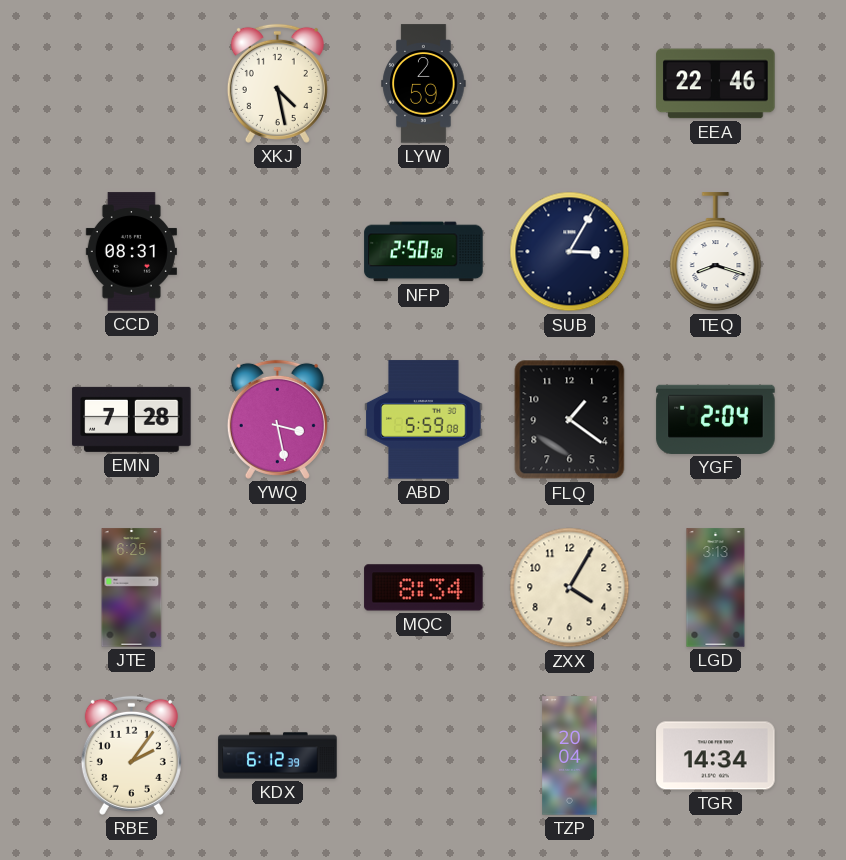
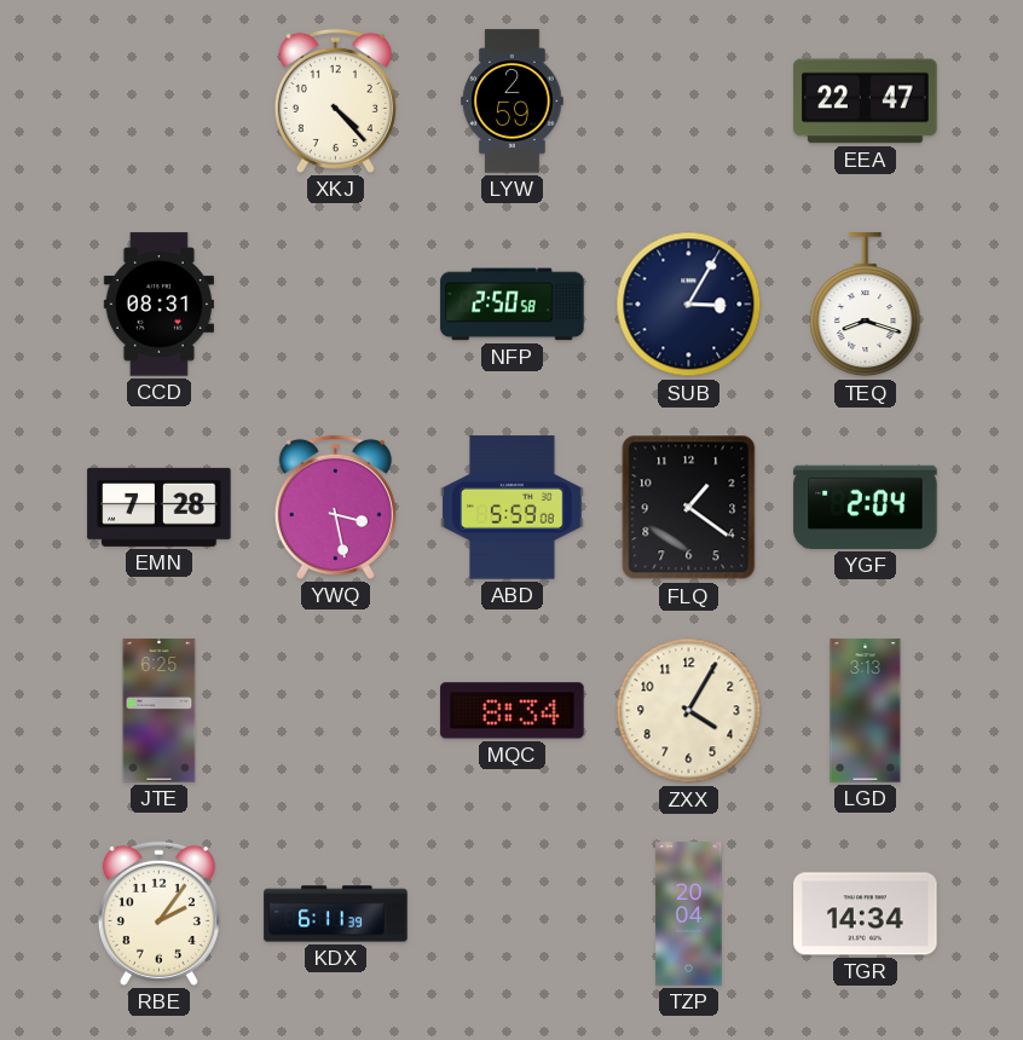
XKJ: 4:28 -> 4:23 (335, 100)
EEA: 22:46 -> 22:47 (866, 102)
KDX: 6:12 -> 6:11 (336, 914)
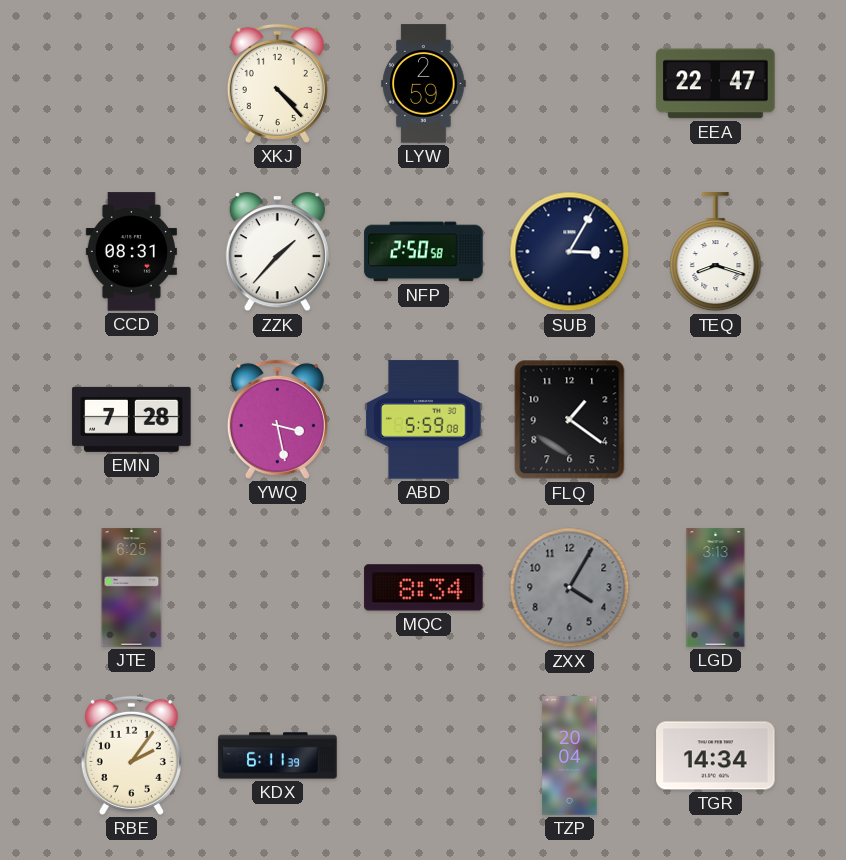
ZZK: none -> 1:37 (277, 252)
YGF: 2:04 -> none (866, 507)
ZXX dial: cream -> grey (570, 588)
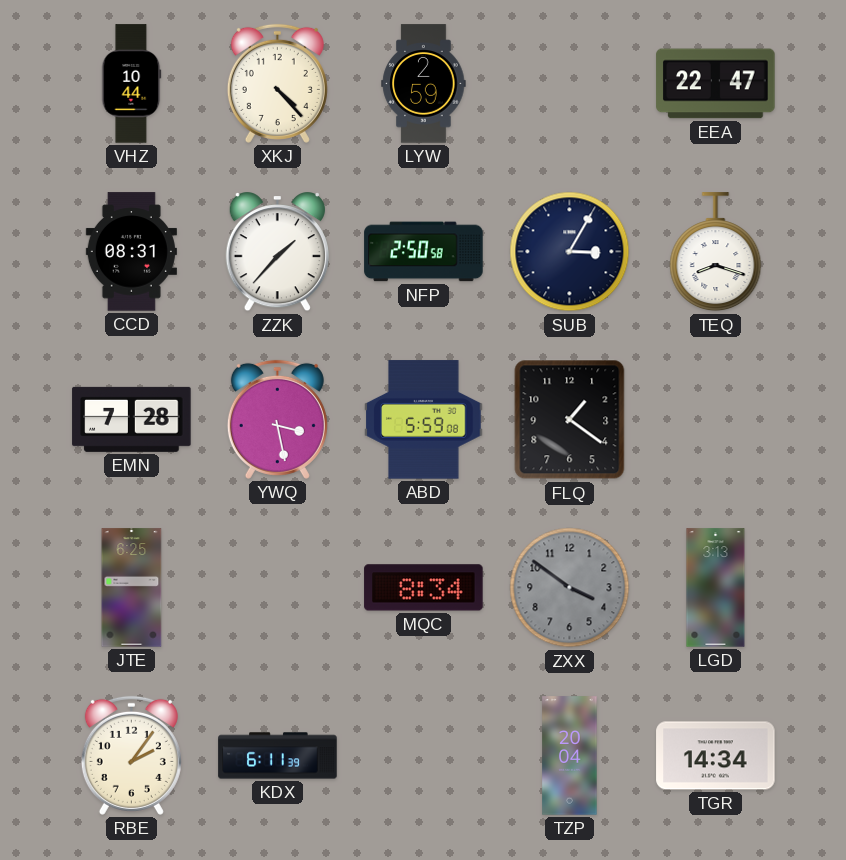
VHZ: none -> 10:44 (132, 84)
ZXX: 4:05 -> 3:51 (570, 588)
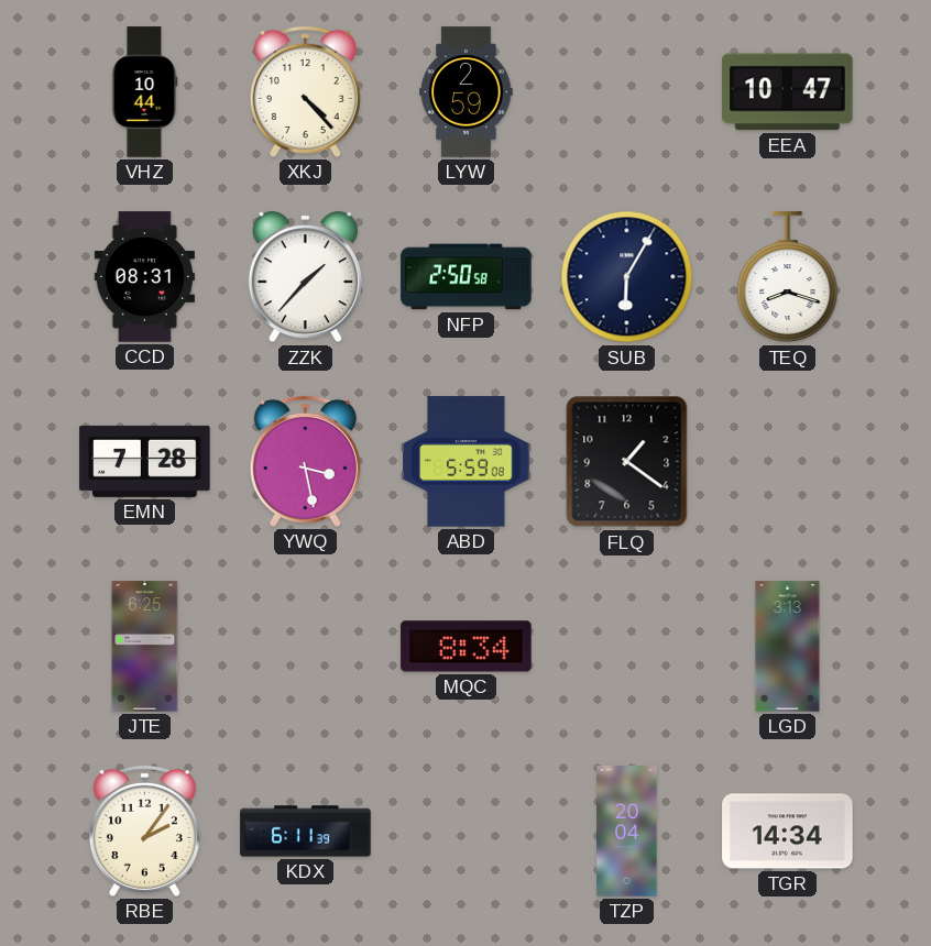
EEA: 22:47 -> 10:47 (788, 92)
SUB: 3:05 -> 6:05 (627, 277)
ZXX: 3:51 -> none (570, 588)
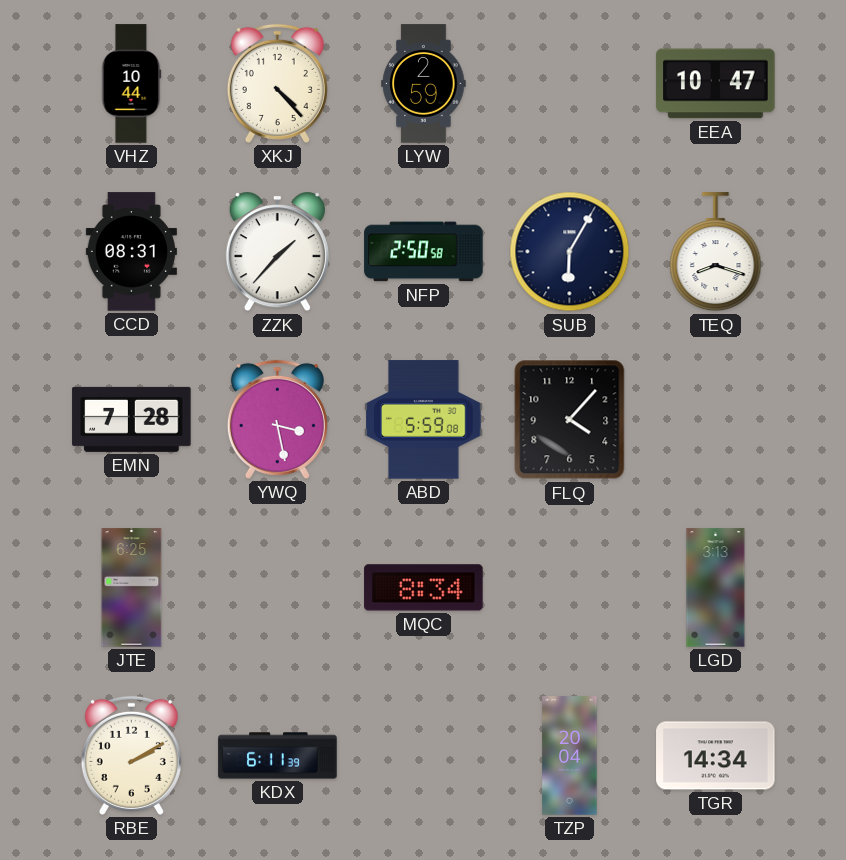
FLQ: 1:21 -> 4:07 (570, 420)
RBE: 2:06 -> 2:10 (131, 755)
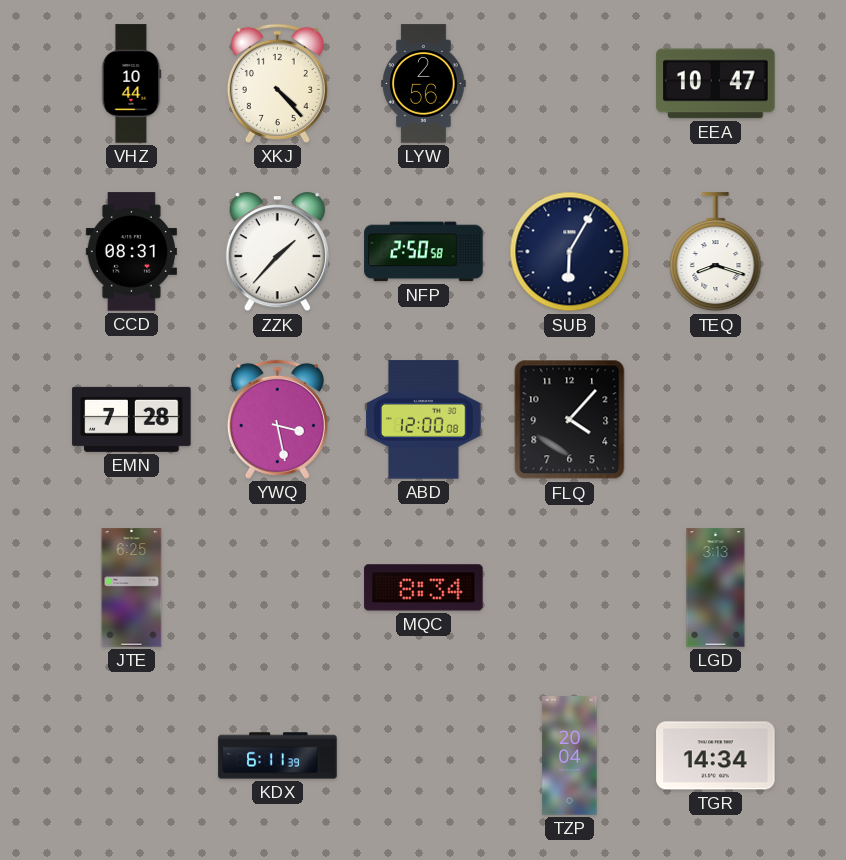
LYW: 2:59 -> 2:56 (424, 84)
ABD: 5:59 -> 12:00 (424, 420)
RBE: 2:10 -> none (131, 755)
